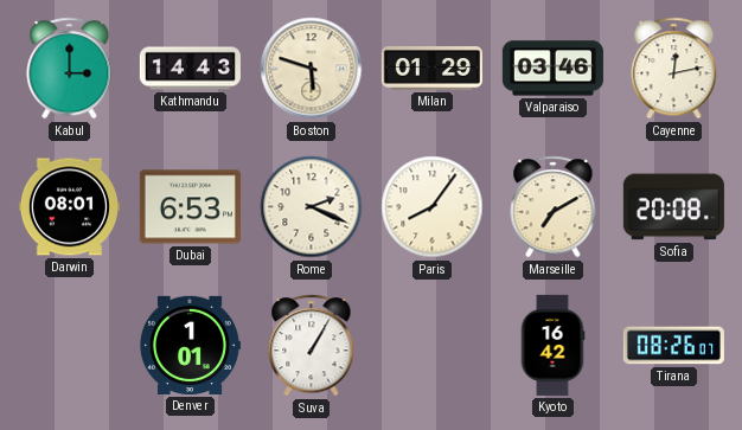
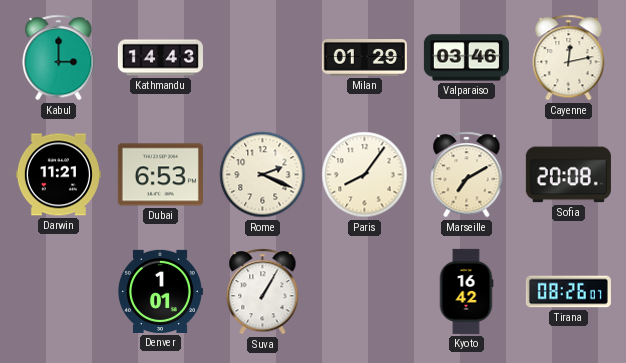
Boston: 5:48 -> none (312, 69)
Darwin: 08:01 -> 11:21 (58, 175)
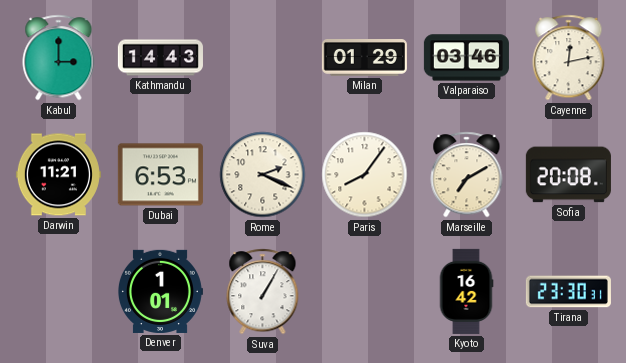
Tirana: 08:26 -> 23:30 (568, 292)
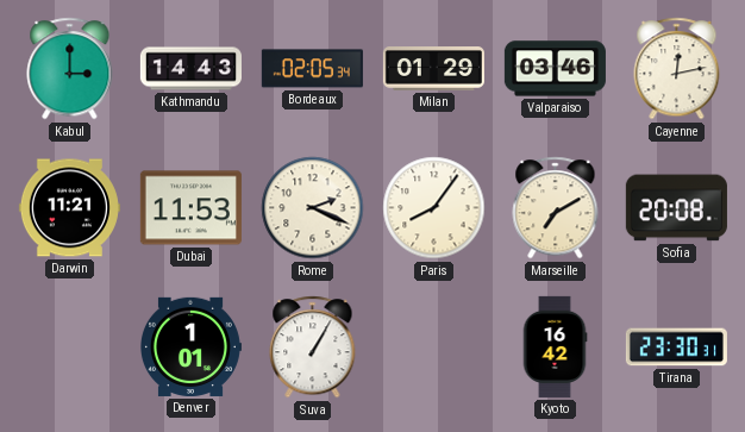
Bordeaux: none -> 02:05 (312, 69)
Dubai: 6:53 -> 11:53 (190, 208)
